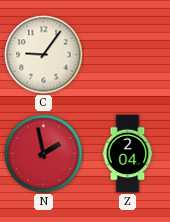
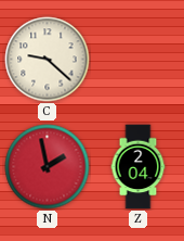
C: 9:06 -> 9:22 (48, 60)
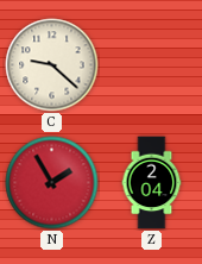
N: 1:58 -> 1:55 (52, 183)
